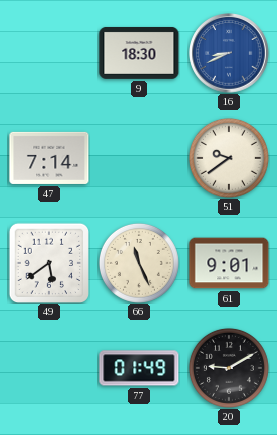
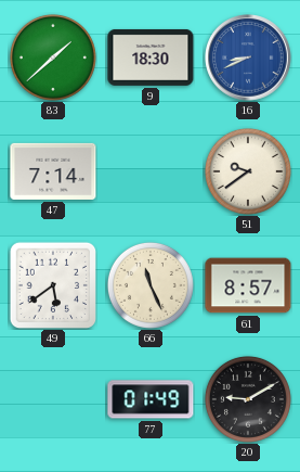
83: none -> 1:38 (53, 58)
61: 9:01 -> 8:57 (248, 285)
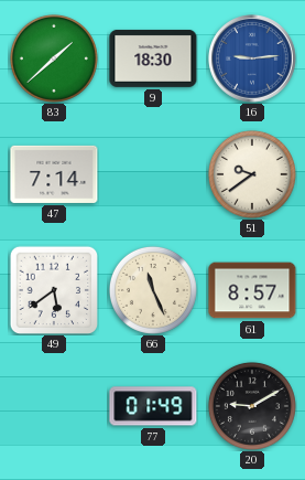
16: 8:41 -> 9:14 (252, 58)
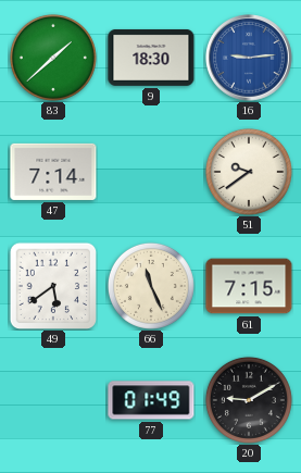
61: 8:57 -> 7:15 (249, 286)
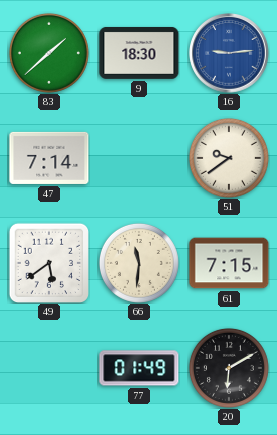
66: 11:26 -> 11:31 (139, 263)
20: 9:10 -> 6:10 (229, 368)
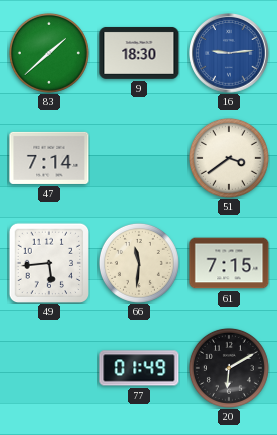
51: 9:39 -> 3:39 (229, 158)
49: 5:39 -> 5:44 (49, 263)
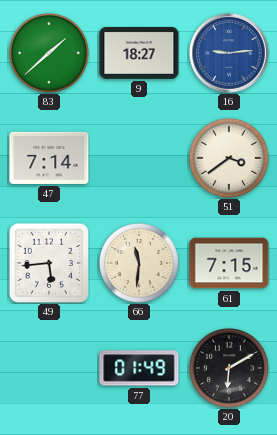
9: 18:30 -> 18:27 (139, 53)
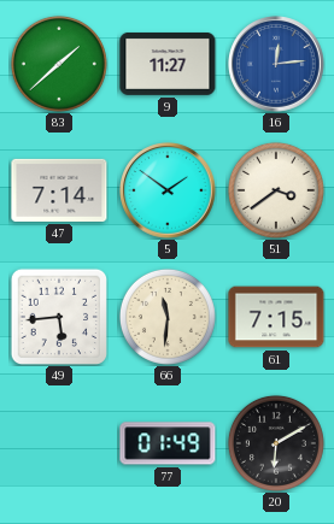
9: 18:27 -> 11:27 (168, 64)
16: 9:14 -> 12:14 (276, 64)
5: none -> 1:51 (168, 190)
